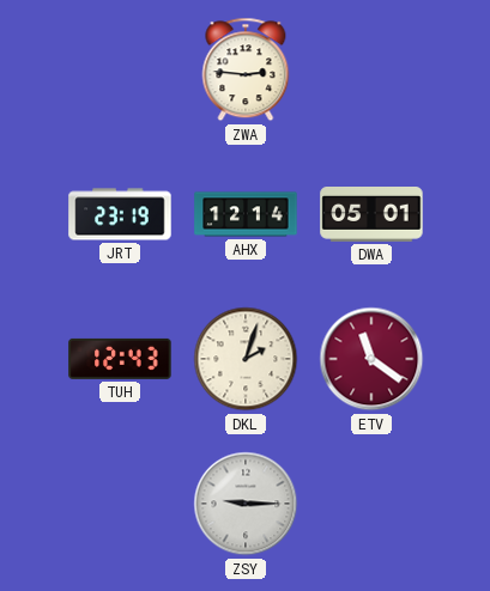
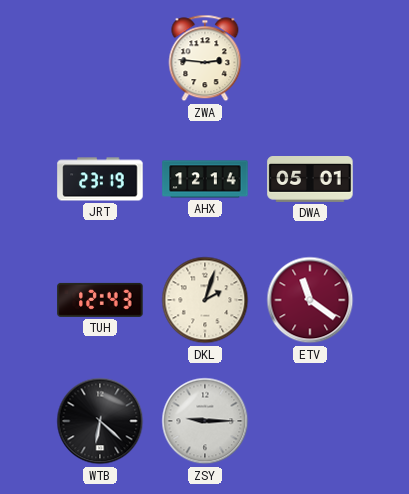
WTB: none -> 6:22 (100, 421)
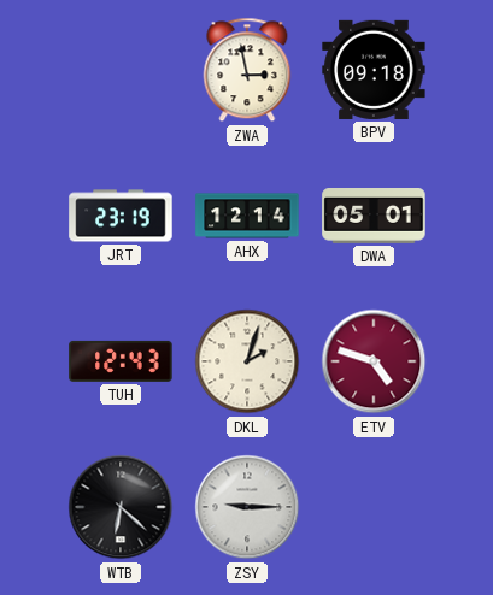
ZWA: 2:46 -> 2:58 (247, 70)
BPV: none -> 09:18 (374, 70)
ETV: 11:21 -> 4:48 (374, 361)
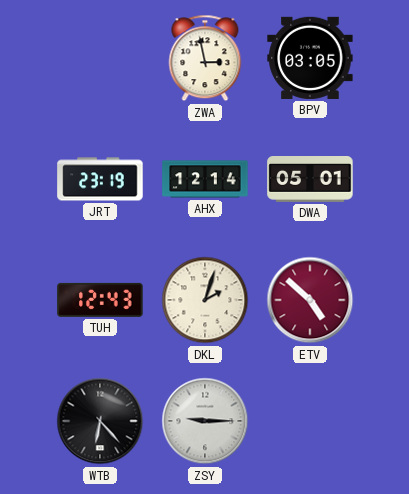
BPV: 09:18 -> 03:05 (310, 58)
ETV: 4:48 -> 4:52 (310, 300)
WTB: 6:22 -> 6:23 (100, 421)
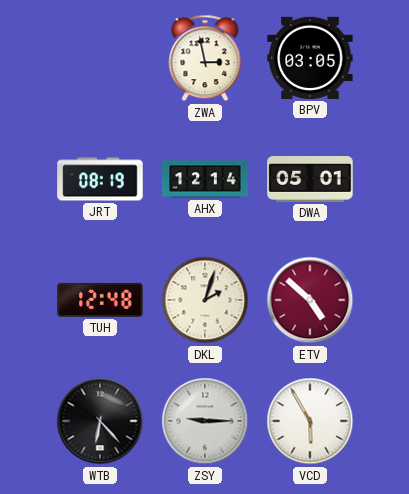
JRT: 23:19 -> 08:19 (100, 179)
TUH: 12:43 -> 12:48 (100, 300)
VCD: none -> 5:55 (310, 421)
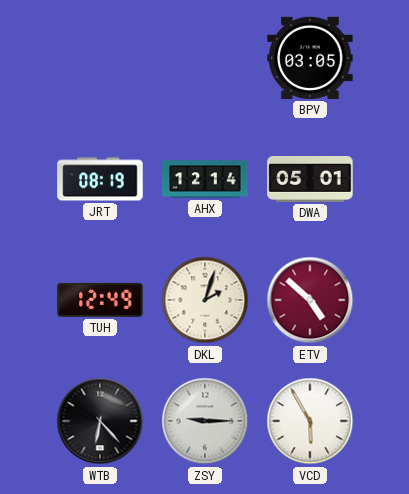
ZWA: 2:58 -> none (205, 58)
TUH: 12:48 -> 12:49 (100, 300)
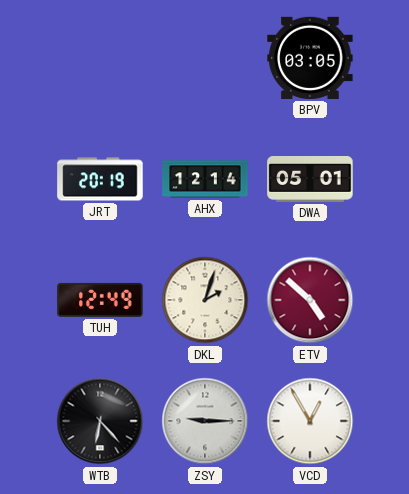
JRT: 08:19 -> 20:19 (100, 179)
VCD: 5:55 -> 12:55 (310, 421)
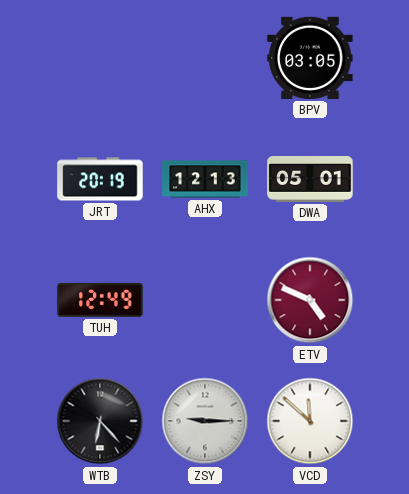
AHX: 12:14 -> 12:13 (205, 179)
DKL: 2:03 -> none (205, 300)
ETV: 4:52 -> 4:49 (310, 300)
VCD: 12:55 -> 11:52 (310, 421)
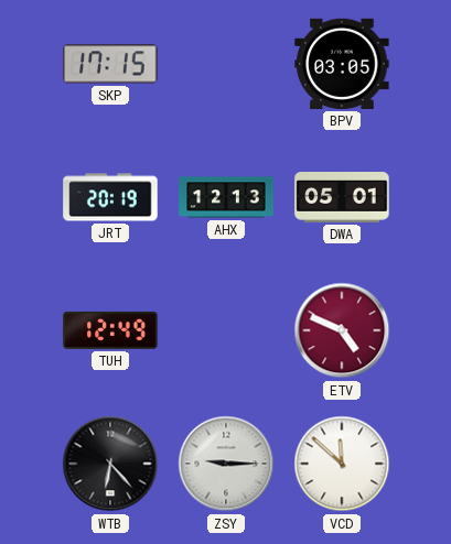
SKP: none -> 17:15 (110, 64)
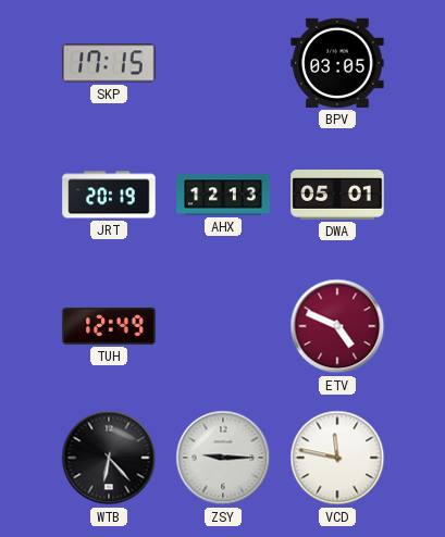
VCD: 11:52 -> 11:47 (337, 458)
